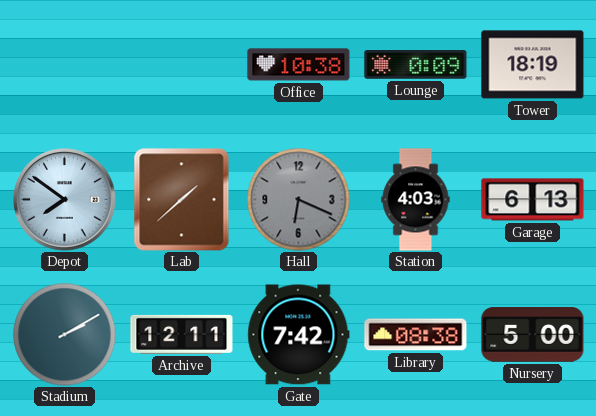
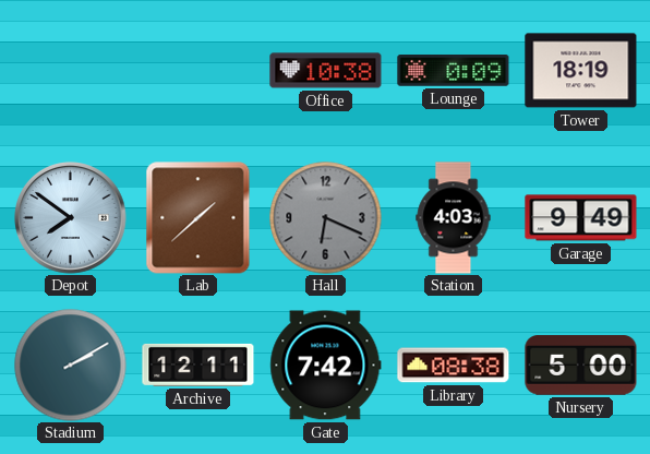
Garage: 6:13 -> 9:49 (581, 218)
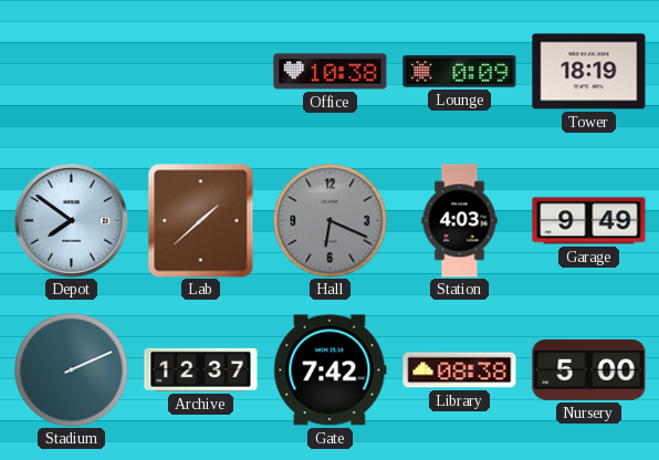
Stadium: 2:10 -> 2:11 (72, 370)
Archive: 12:11 -> 12:37 (201, 369)
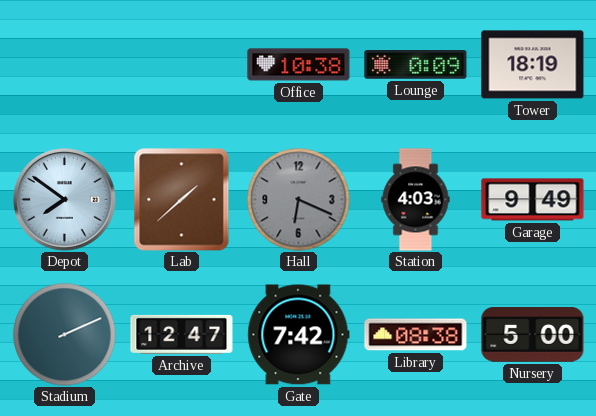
Archive: 12:37 -> 12:47 (182, 334)
